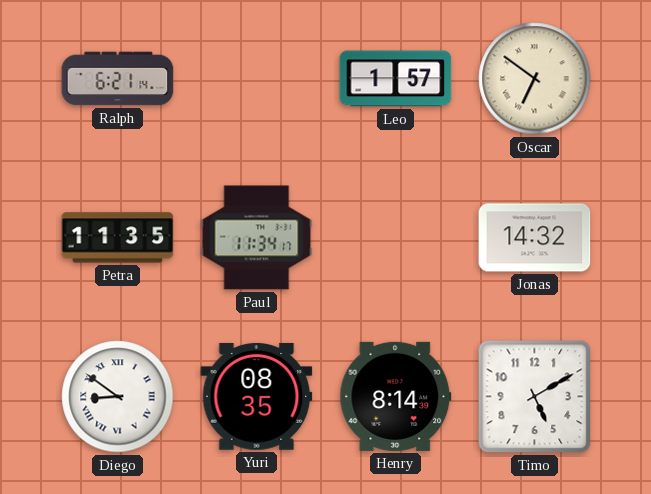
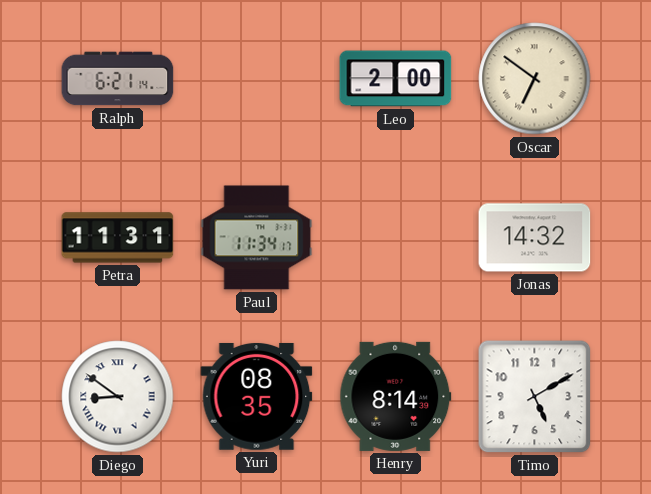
Leo: 1:57 -> 2:00 (396, 79)
Petra: 11:35 -> 11:31 (118, 238)
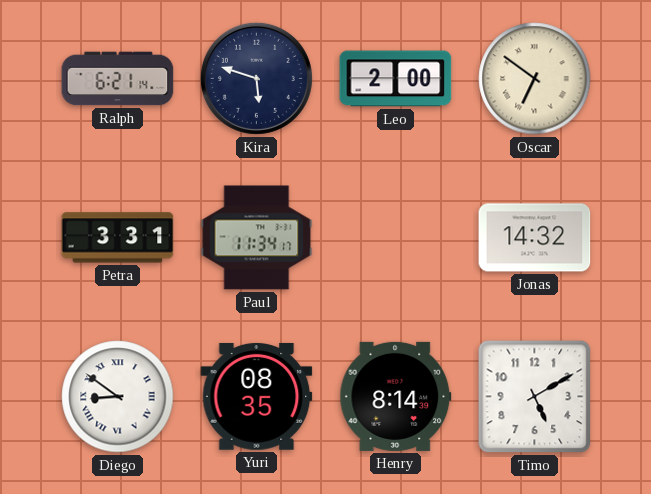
Kira: none -> 5:48 (256, 78)
Petra: 11:31 -> 3:31 (118, 238)
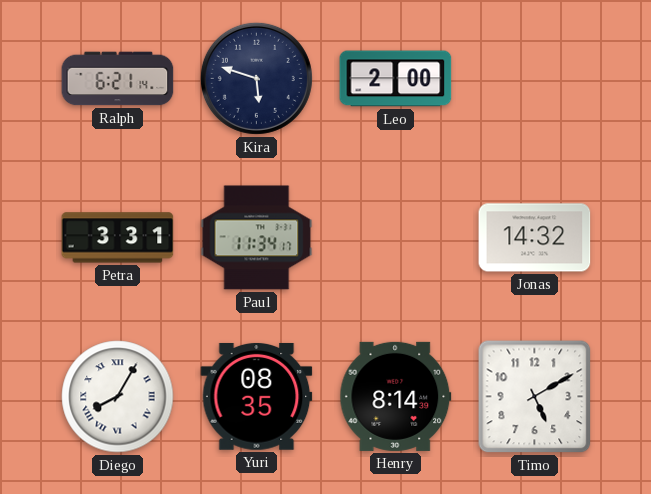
Oscar: 6:51 -> none (535, 79)
Diego: 8:51 -> 8:05 (118, 397)
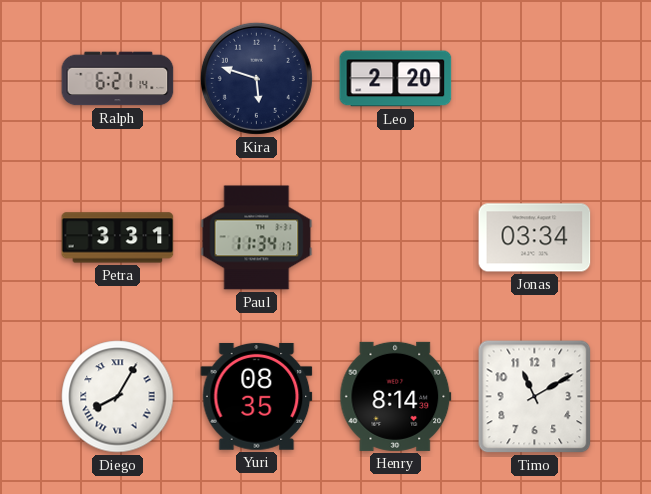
Leo: 2:00 -> 2:20 (396, 79)
Jonas: 14:32 -> 03:34 (535, 238)
Timo: 5:10 -> 11:10 (535, 397)
